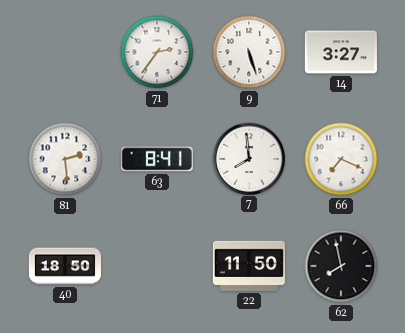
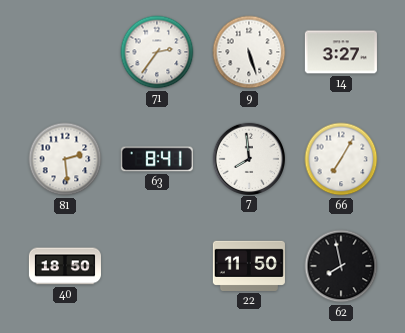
66: 7:19 -> 7:05 (341, 159)
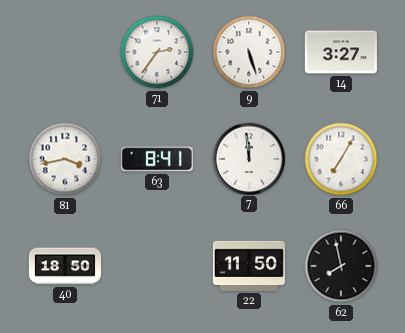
81: 2:29 -> 3:43 (65, 159)
7: 7:59 -> 11:59 (248, 158)
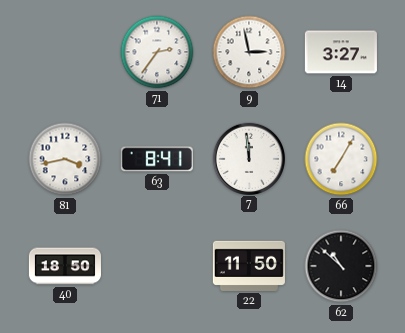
9: 5:27 -> 2:58 (249, 52)
62: 7:58 -> 10:52 (341, 266)
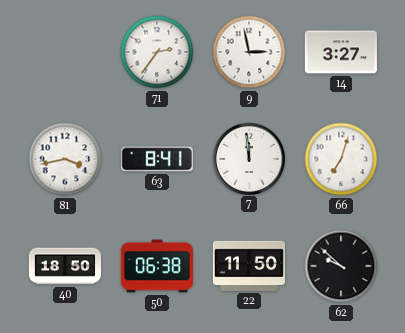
66: 7:05 -> 7:03 (341, 159)
50: none -> 06:38 (157, 266)
62: 10:52 -> 9:52 (341, 266)
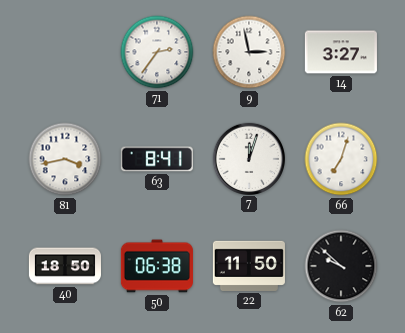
7: 11:59 -> 12:03 (248, 158)
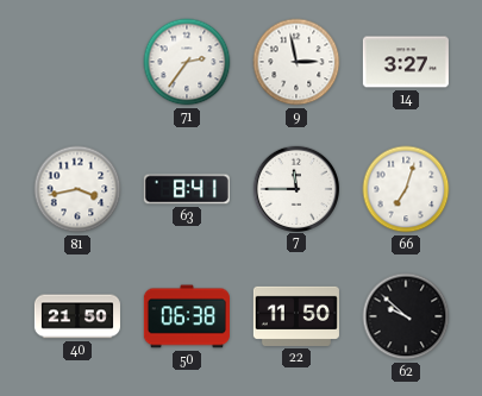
7: 12:03 -> 11:45 (295, 188)
40: 18:50 -> 21:50 (77, 316)
